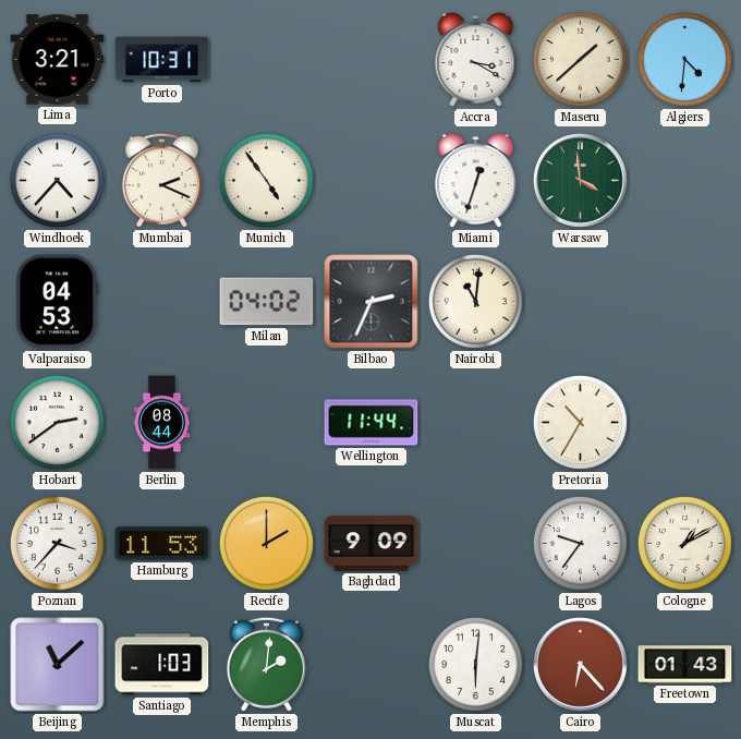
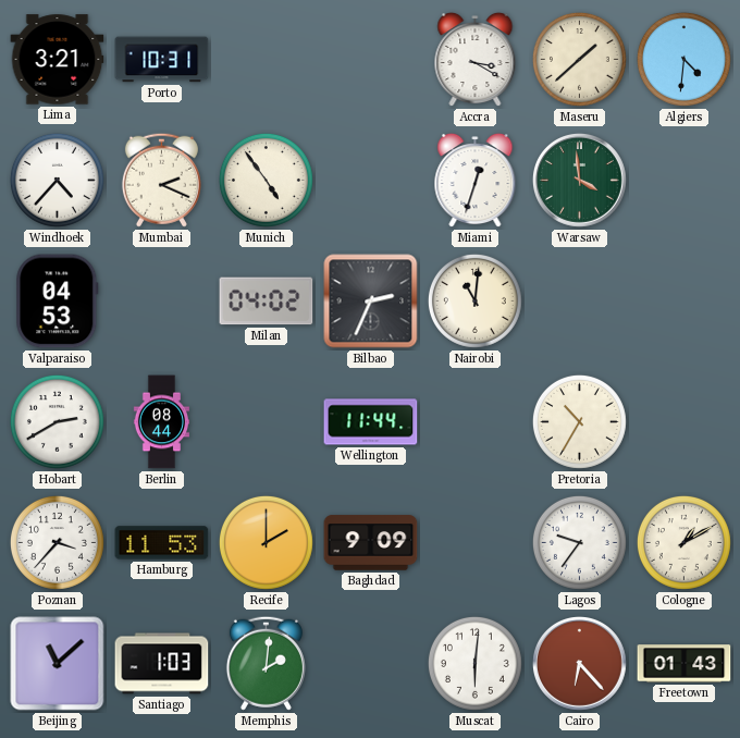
Hobart: 2:39 -> 2:40 (57, 421)
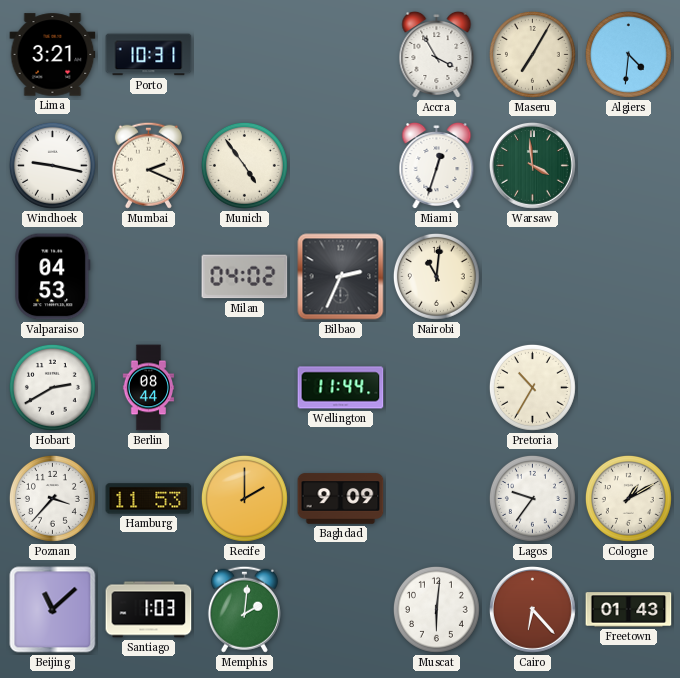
Accra: 3:20 -> 3:55 (437, 55)
Maseru: 1:38 -> 7:05 (532, 54)
Windhoek: 4:37 -> 9:17 (52, 165)
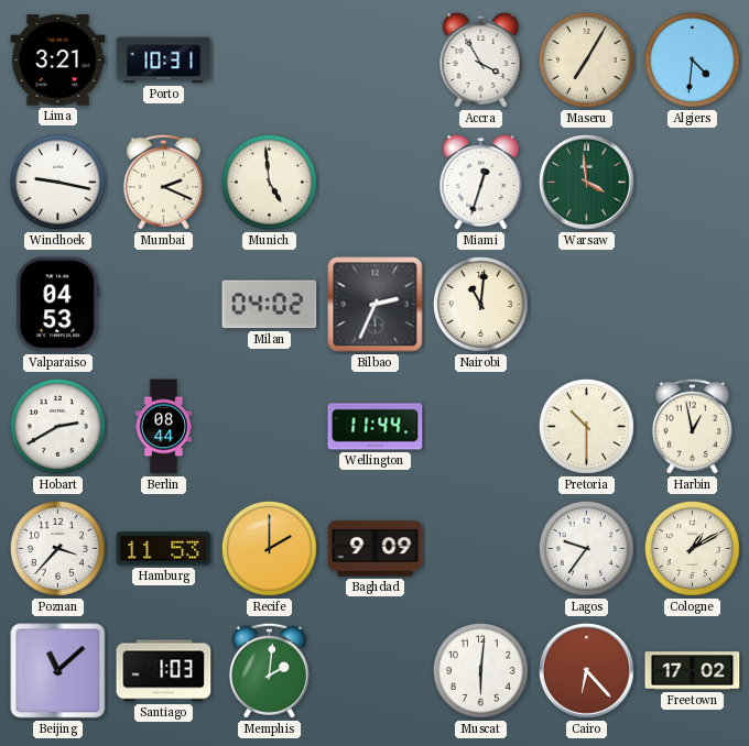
Munich: 4:54 -> 4:59 (269, 182)
Pretoria: 10:35 -> 10:30 (586, 426)
Harbin: none -> 12:58 (692, 426)
Freetown: 01:43 -> 17:02 (693, 671)
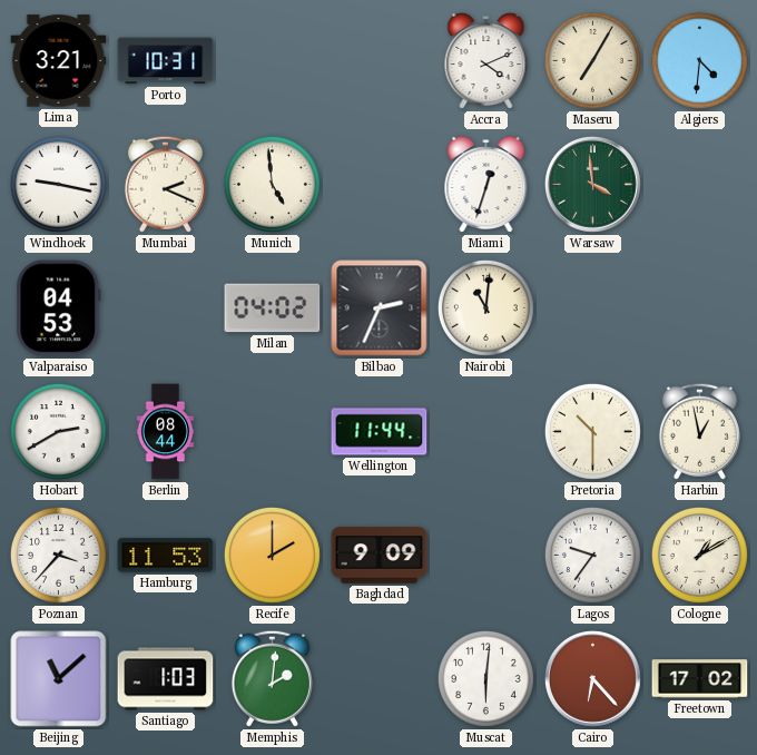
Accra: 3:55 -> 4:11 (486, 61)
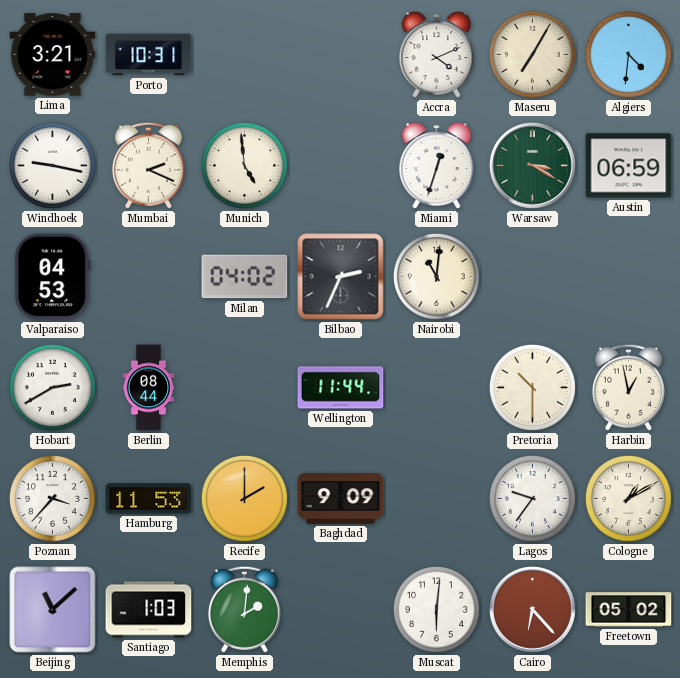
Warsaw: 3:59 -> 3:20 (532, 165)
Austin: none -> 06:59 (629, 166)
Freetown: 17:02 -> 05:02 (629, 610)
